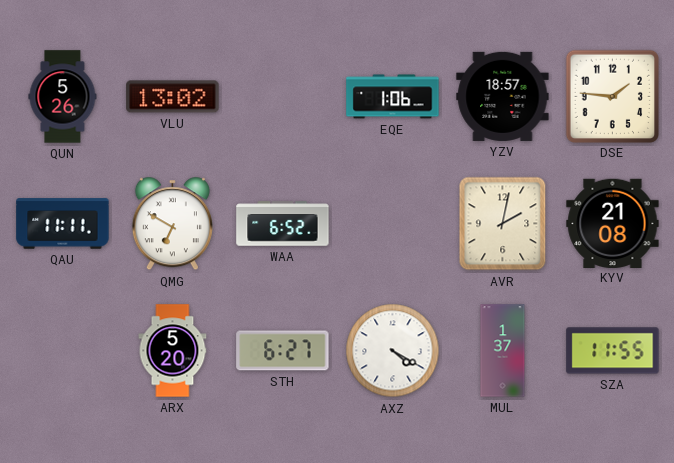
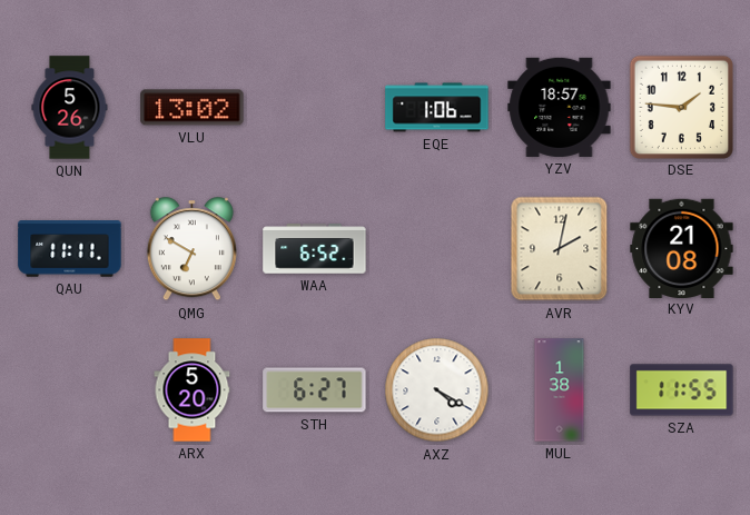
MUL: 1:37 -> 1:38 (560, 390)
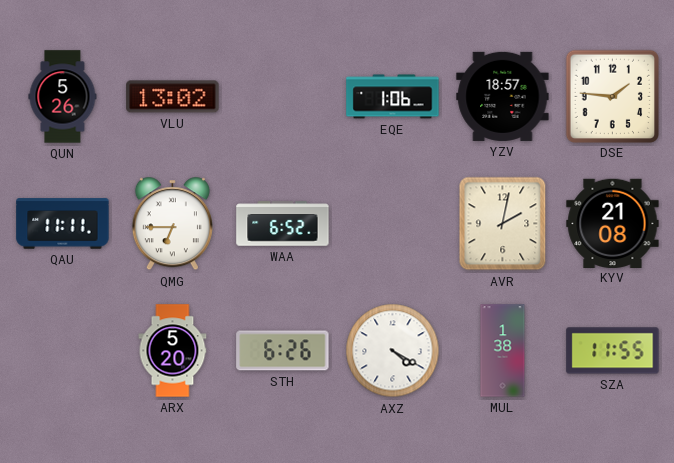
QMG: 6:50 -> 6:45 (172, 224)
STH: 6:27 -> 6:26 (283, 351)
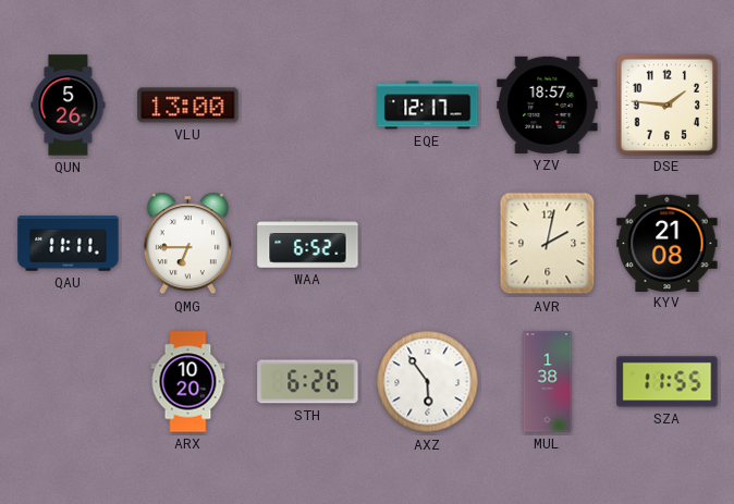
VLU: 13:02 -> 13:00 (188, 106)
EQE: 1:06 -> 12:17 (428, 106)
ARX: 5:20 -> 10:20 (188, 382)
AXZ: 4:20 -> 5:54 (428, 382)
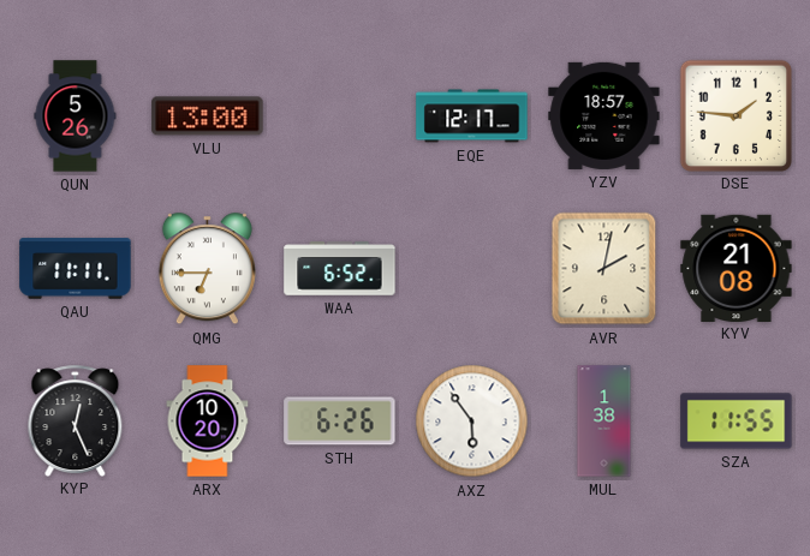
KYP: none -> 12:26 (76, 420)
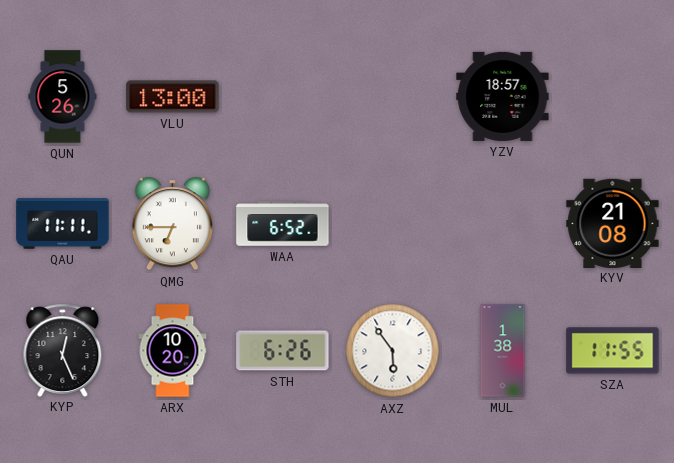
EQE: 12:17 -> none (472, 116)
DSE: 1:46 -> none (735, 115)
AVR: 2:02 -> none (604, 269)
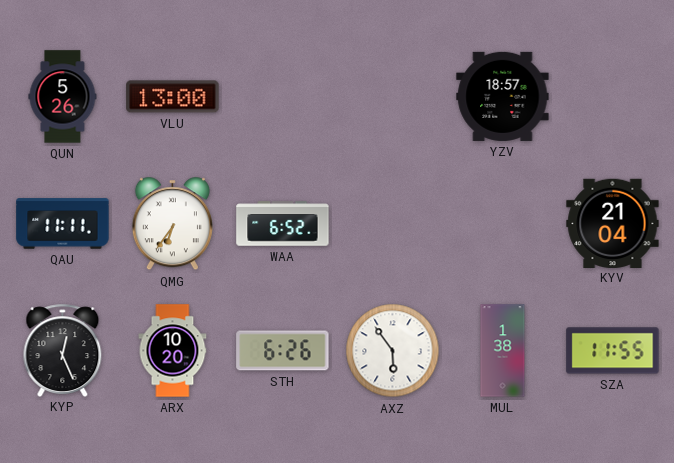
QMG: 6:45 -> 6:36 (172, 224)
KYV: 21:08 -> 21:04 (613, 223)
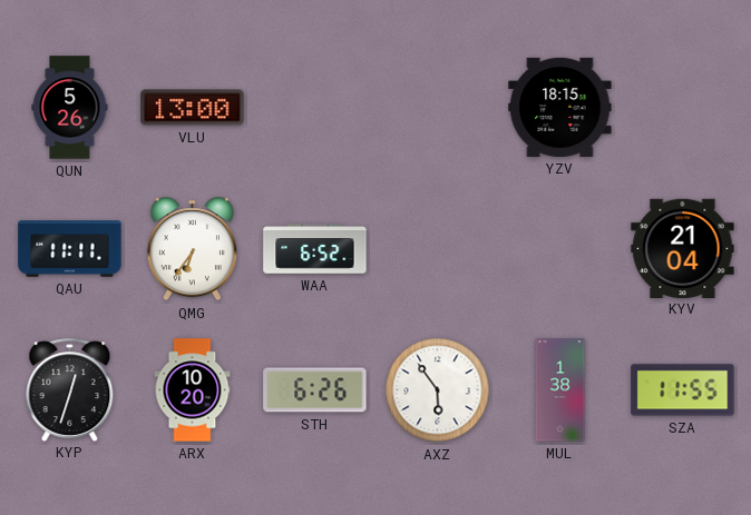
YZV: 18:57 -> 18:15 (560, 107)
KYP: 12:26 -> 12:33 (70, 389)
